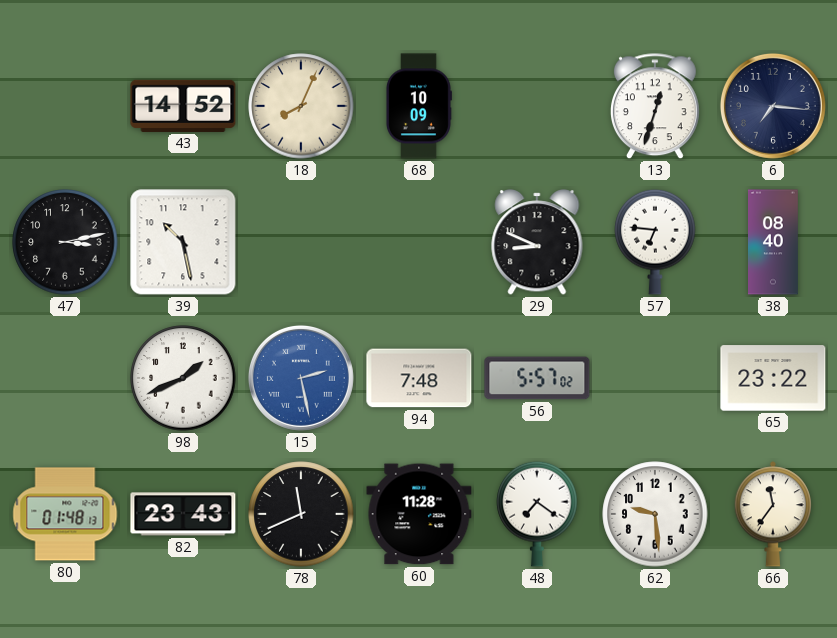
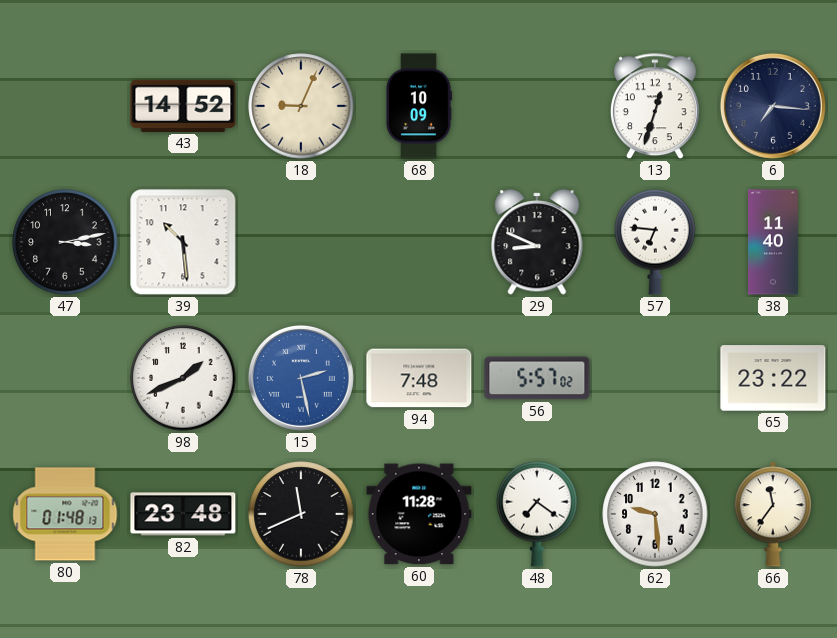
18: 8:04 -> 9:04 (301, 106)
39: 10:28 -> 10:29 (183, 242)
38: 08:40 -> 11:40 (774, 242)
82: 23:43 -> 23:48 (183, 514)
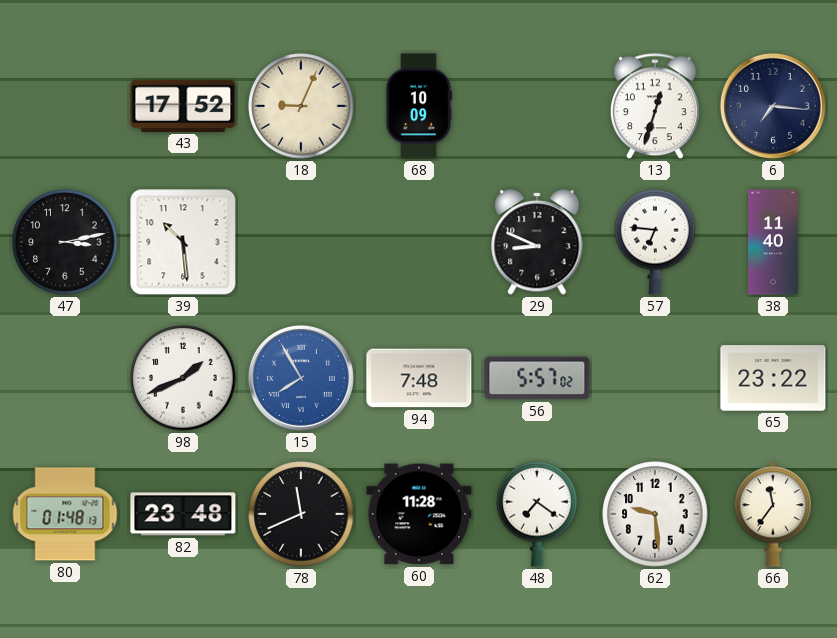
43: 14:52 -> 17:52 (183, 106)
15: 2:28 -> 7:55 (301, 378)
